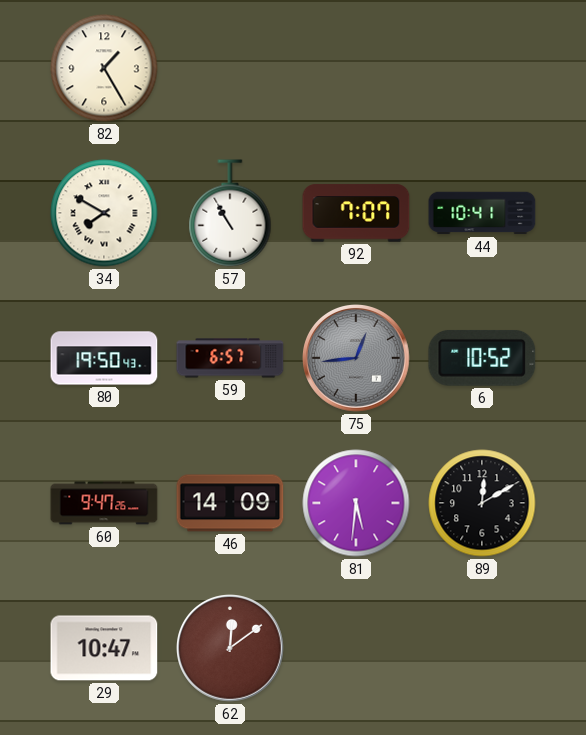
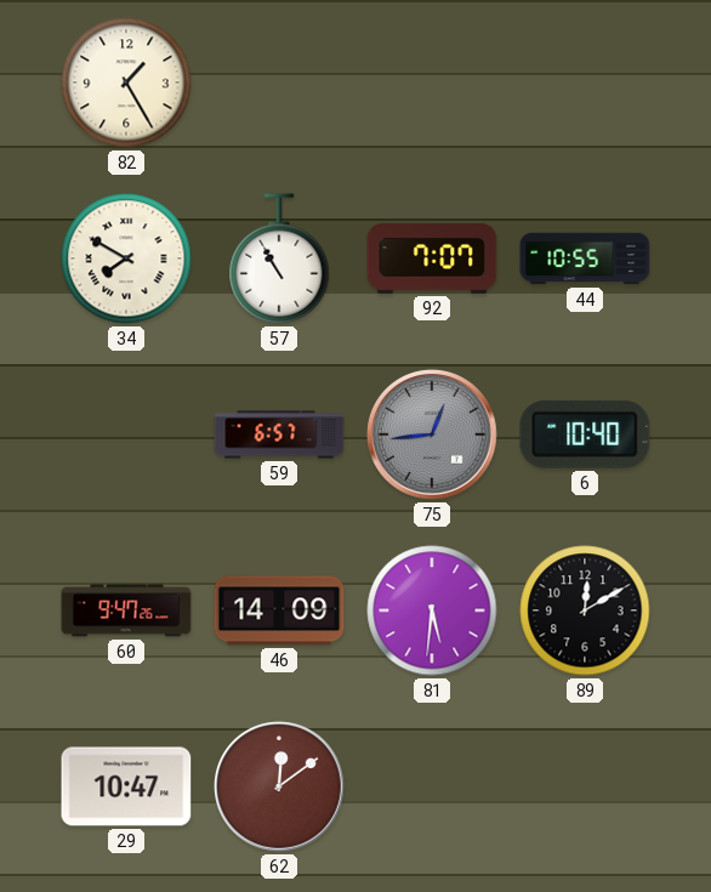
44: 10:41 -> 10:55 (585, 258)
80: 19:50 -> none (104, 358)
6: 10:52 -> 10:40 (585, 434)
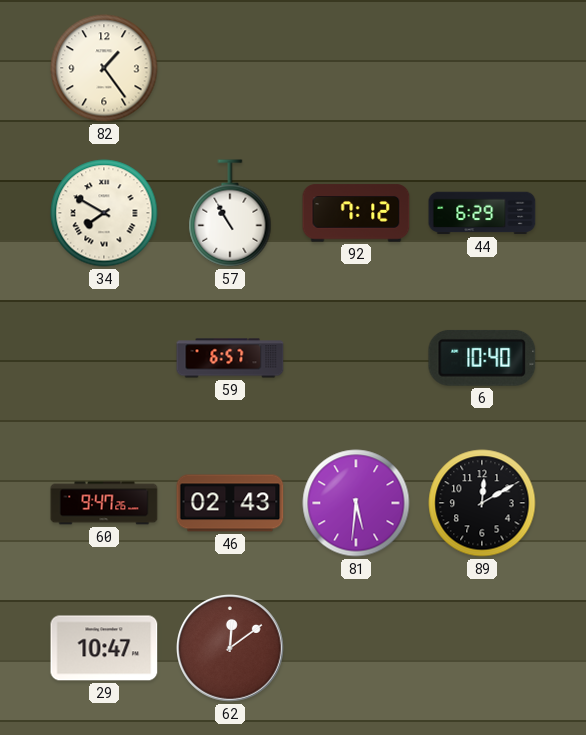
82: 1:25 -> 1:24 (104, 68)
92: 7:07 -> 7:12 (356, 213)
44: 10:55 -> 6:29 (482, 213)
75: 12:44 -> none (433, 436)
46: 14:09 -> 02:43 (230, 503)
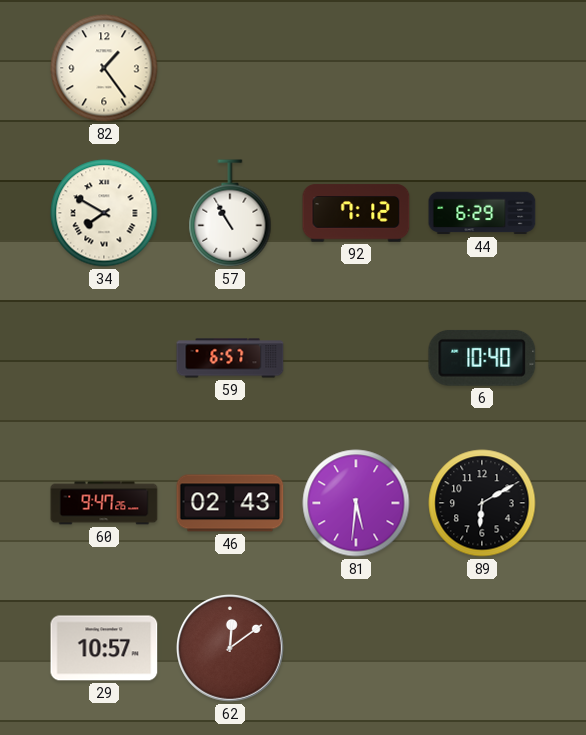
89: 12:10 -> 6:10 (482, 503)
29: 10:47 -> 10:57 (104, 648)
